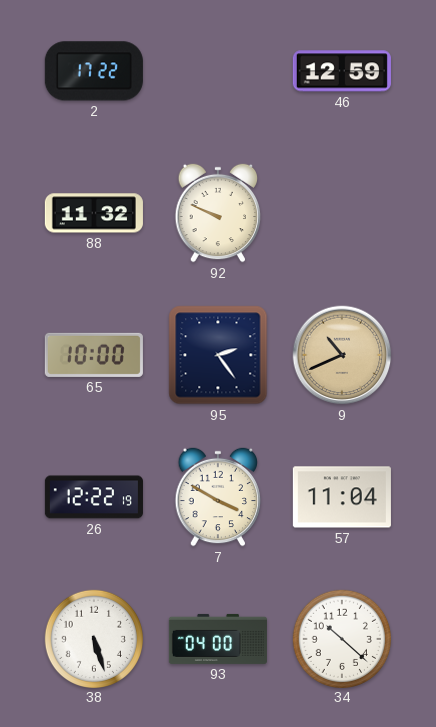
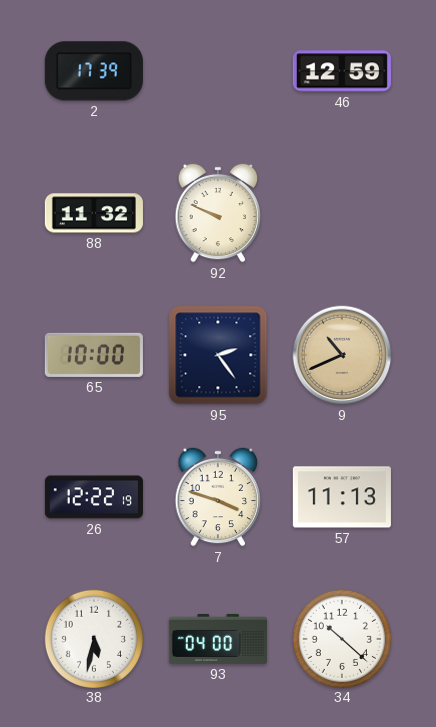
2: 17:22 -> 17:39 (94, 71)
7: 3:50 -> 3:48 (218, 497)
57: 11:04 -> 11:13 (342, 497)
38: 5:27 -> 5:32 (93, 638)
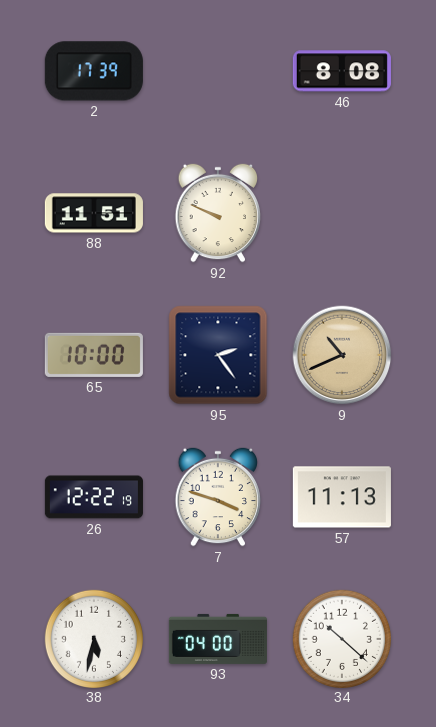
46: 12:59 -> 8:08 (342, 71)
88: 11:32 -> 11:51 (94, 213)
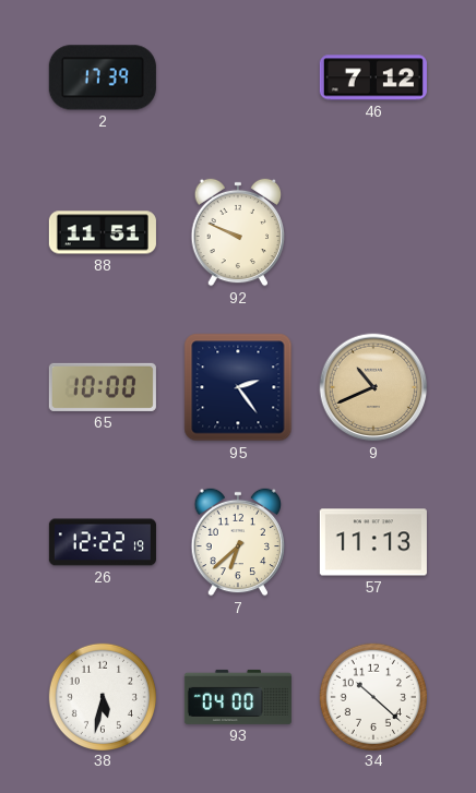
46: 8:08 -> 7:12 (373, 77)
7: 3:48 -> 6:38 (238, 542)
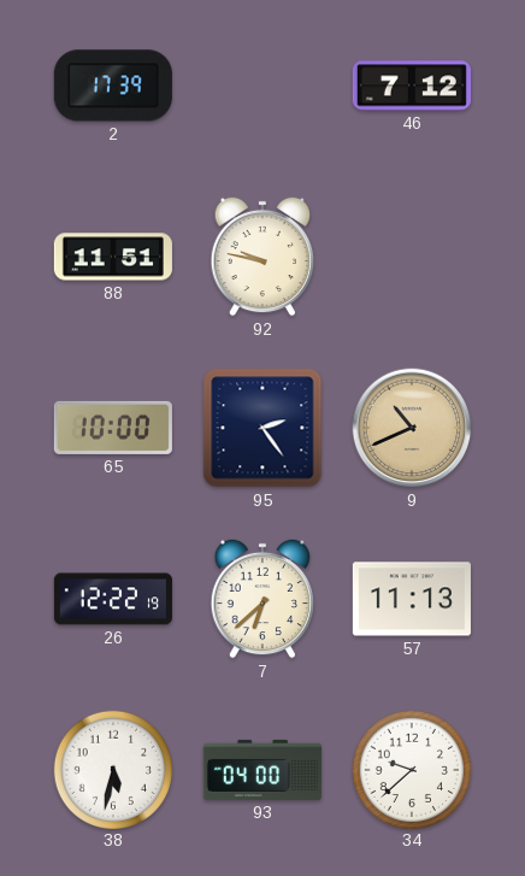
92: 9:49 -> 9:47 (262, 257)
34: 10:22 -> 9:38 (411, 769)
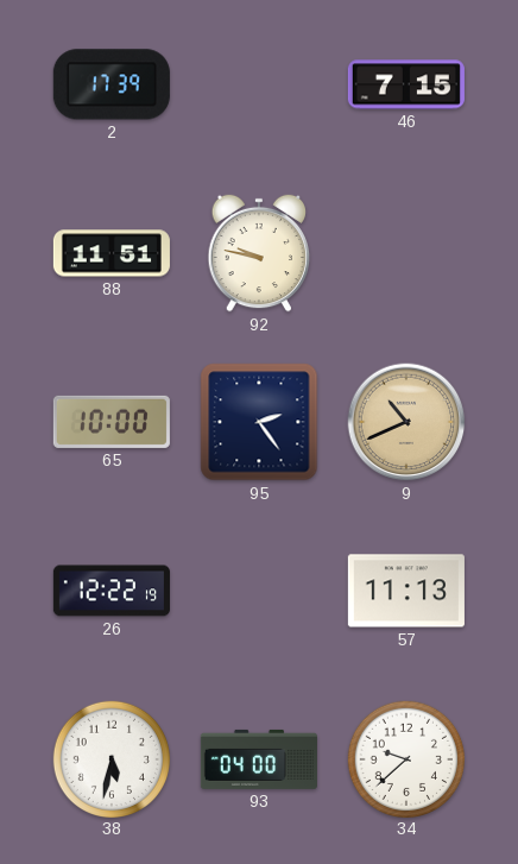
46: 7:12 -> 7:15 (406, 84)
7: 6:38 -> none (262, 599)
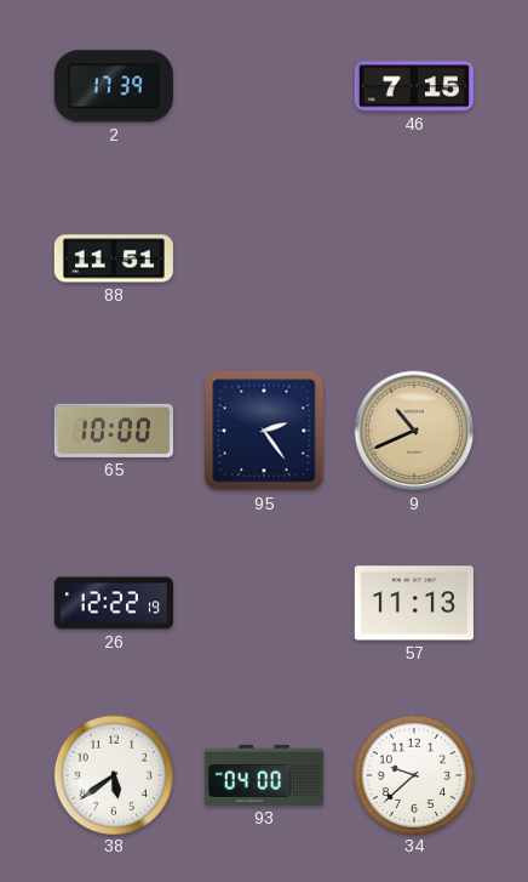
92: 9:47 -> none (259, 253)
38: 5:32 -> 5:39 (113, 774)
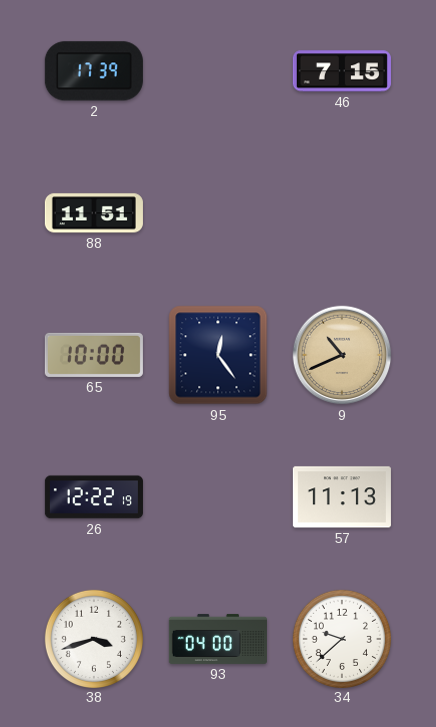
95: 2:24 -> 12:24 (218, 355)
38: 5:39 -> 3:42 (93, 638)
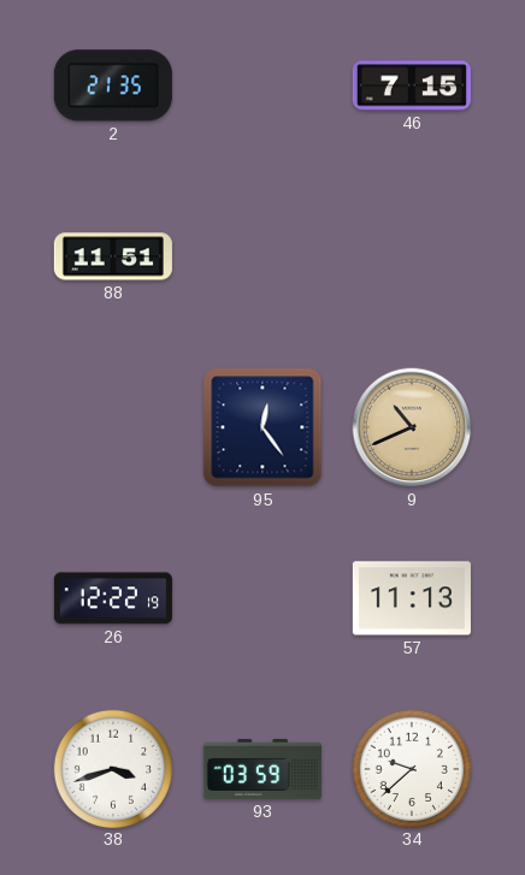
2: 17:39 -> 21:35 (113, 85)
65: 10:00 -> none (94, 355)
93: 04:00 -> 03:59 (262, 769)
